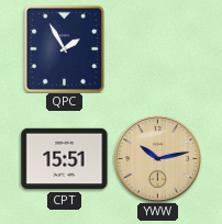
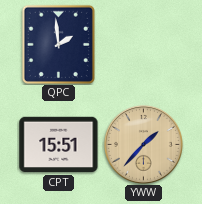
QPC: 1:55 -> 1:59 (58, 44)
YWW: 10:13 -> 1:37 (143, 144)
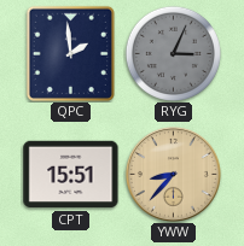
RYG: none -> 3:04 (173, 53)
YWW: 1:37 -> 8:37 (173, 174)
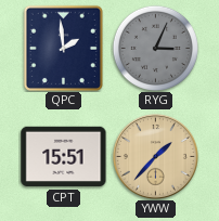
YWW: 8:37 -> 1:37 (155, 156)
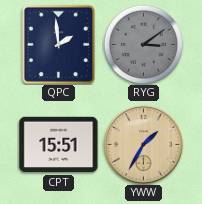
RYG: 3:04 -> 3:09 (143, 44)
YWW: 1:37 -> 1:35 (143, 144)
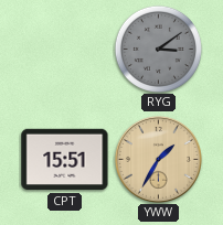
QPC: 1:59 -> none (58, 44)
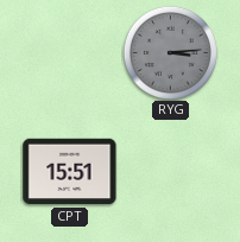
RYG: 3:09 -> 3:14 (170, 52)
YWW: 1:35 -> none (158, 159)
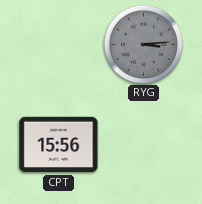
CPT: 15:51 -> 15:56 (59, 145)
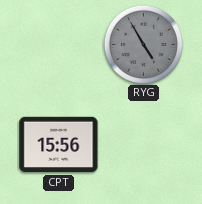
RYG: 3:14 -> 4:55 (143, 44)
